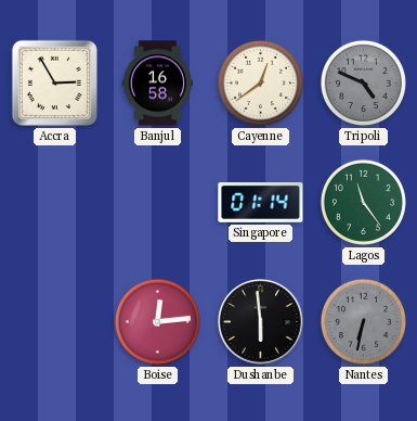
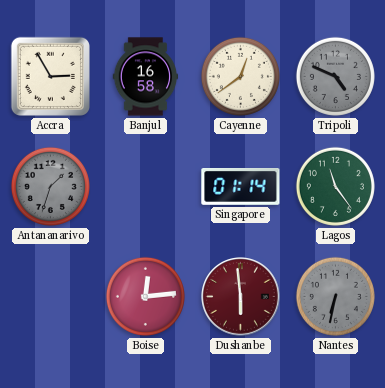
Antananarivo: none -> 1:33 (50, 186)
Dushanbe dial: black -> burgundy (241, 297)
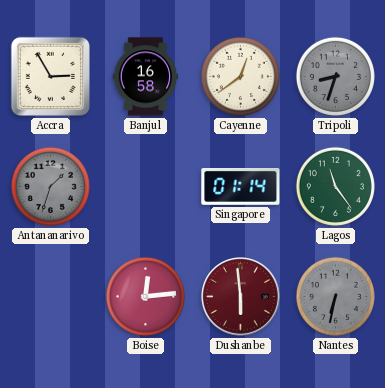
Tripoli: 4:49 -> 8:33 (335, 76)
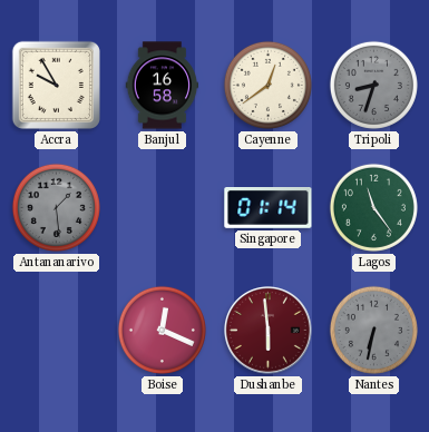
Accra: 2:55 -> 9:55 (56, 85)
Antananarivo: 1:33 -> 1:29 (56, 207)
Boise: 12:14 -> 12:19 (162, 330)
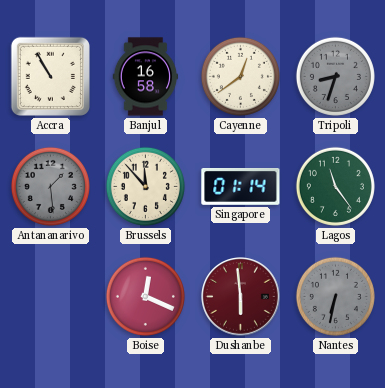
Accra: 9:55 -> 10:55 (50, 76)
Brussels: none -> 11:53 (145, 186)
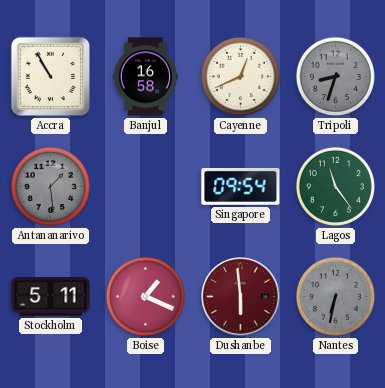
Cayenne: 12:39 -> 12:41 (240, 76)
Brussels: 11:53 -> none (145, 186)
Singapore: 01:14 -> 09:54 (241, 187)
Stockholm: none -> 5:11 (51, 297)
Boise: 12:19 -> 1:19 (145, 296)
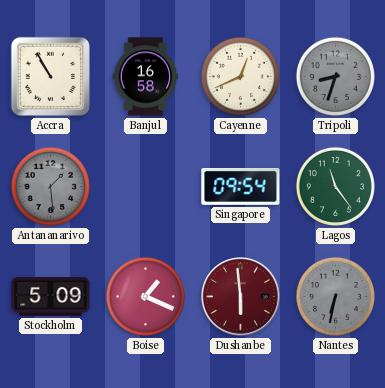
Stockholm: 5:11 -> 5:09 (51, 297)
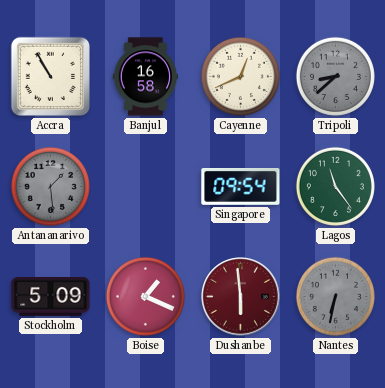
Tripoli: 8:33 -> 8:38 (335, 76)
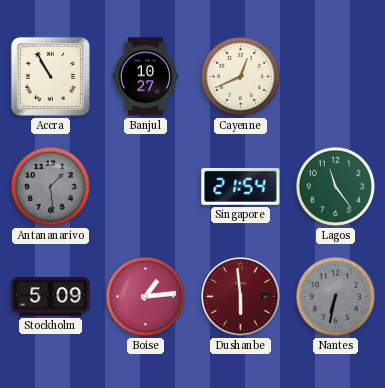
Banjul: 16:58 -> 10:27 (146, 77)
Tripoli: 8:38 -> none (335, 76)
Singapore: 09:54 -> 21:54 (241, 187)
Boise: 1:19 -> 1:14 (145, 296)
